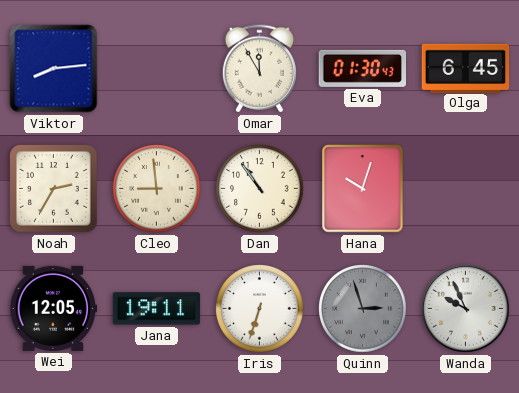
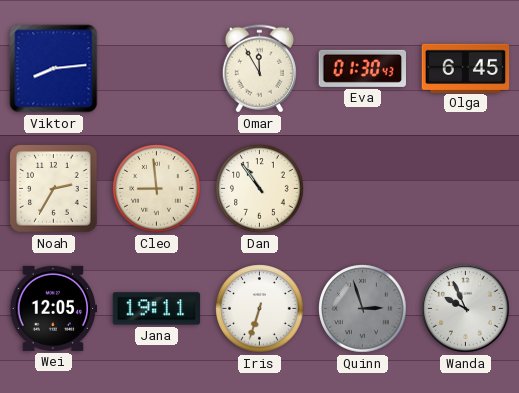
Hana: 10:03 -> none (363, 189)
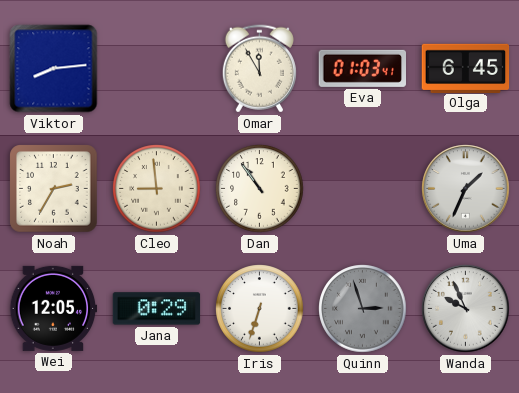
Eva: 01:30 -> 01:03 (362, 68)
Uma: none -> 1:34 (466, 189)
Jana: 19:11 -> 0:29 (157, 309)
